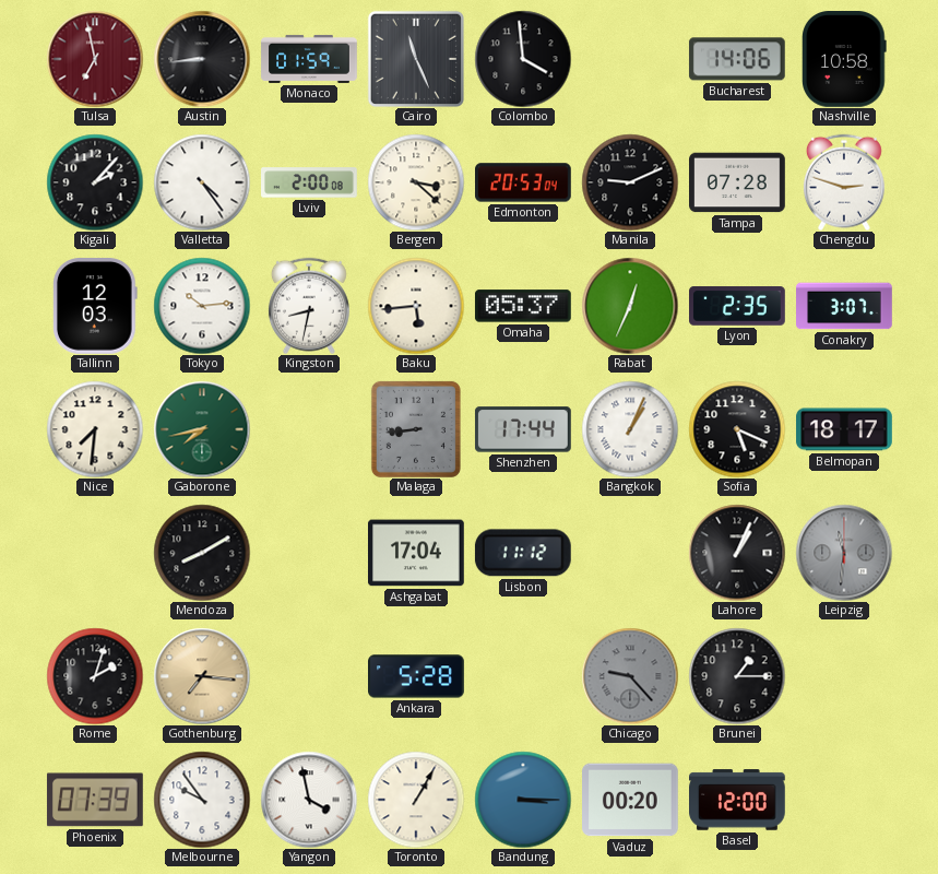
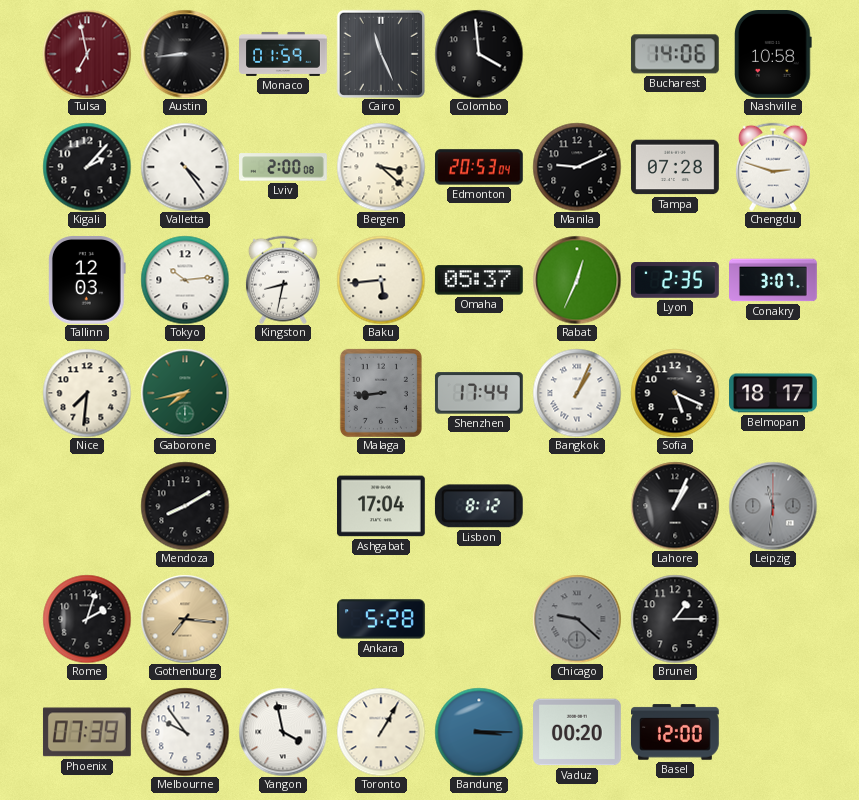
Lisbon: 11:12 -> 8:12 (479, 506)
Chicago: 9:23 -> 9:22 (577, 619)
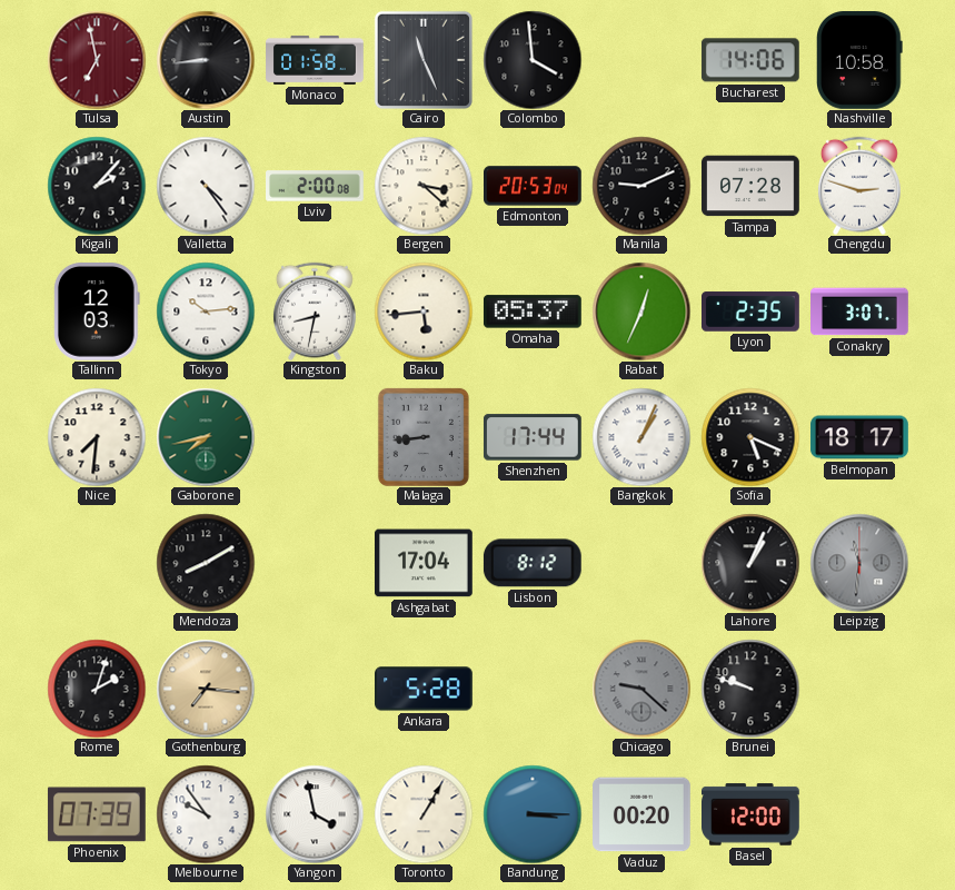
Monaco: 01:59 -> 01:58 (315, 60)
Brunei: 1:15 -> 9:48 (750, 689)
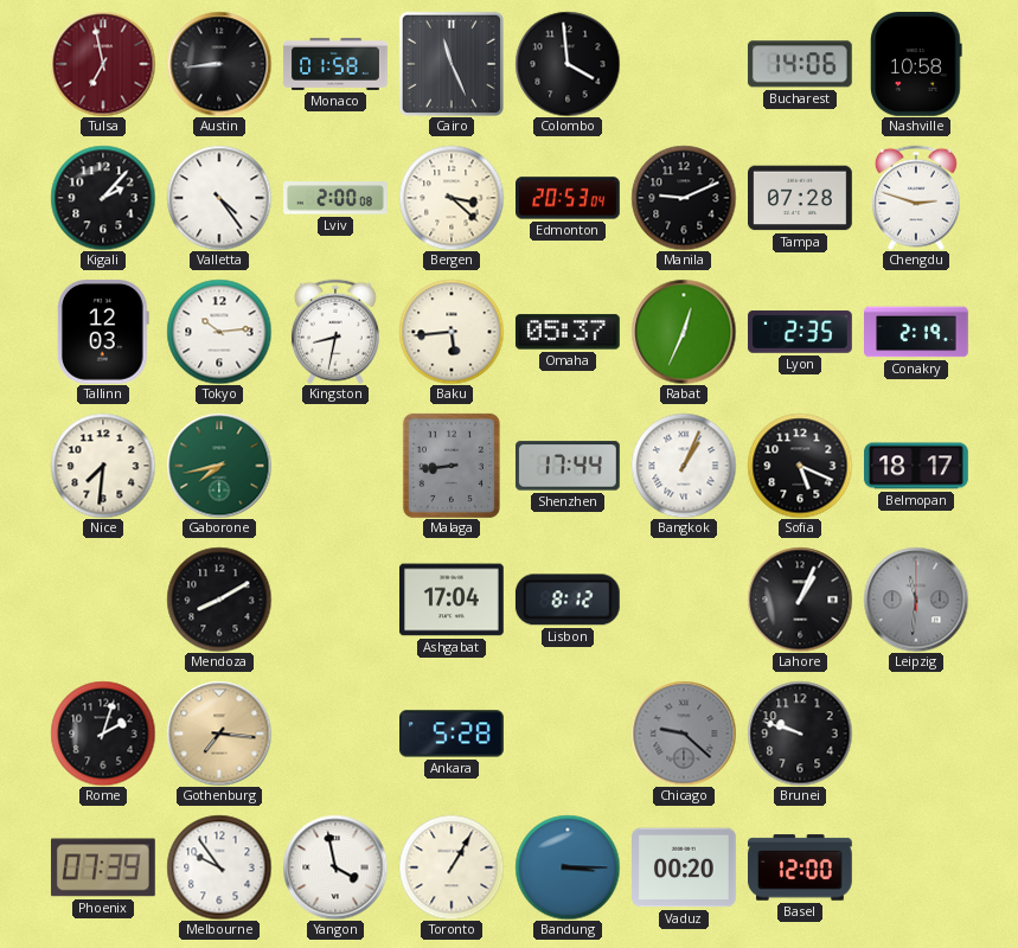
Conakry: 3:07 -> 2:19 (917, 332)
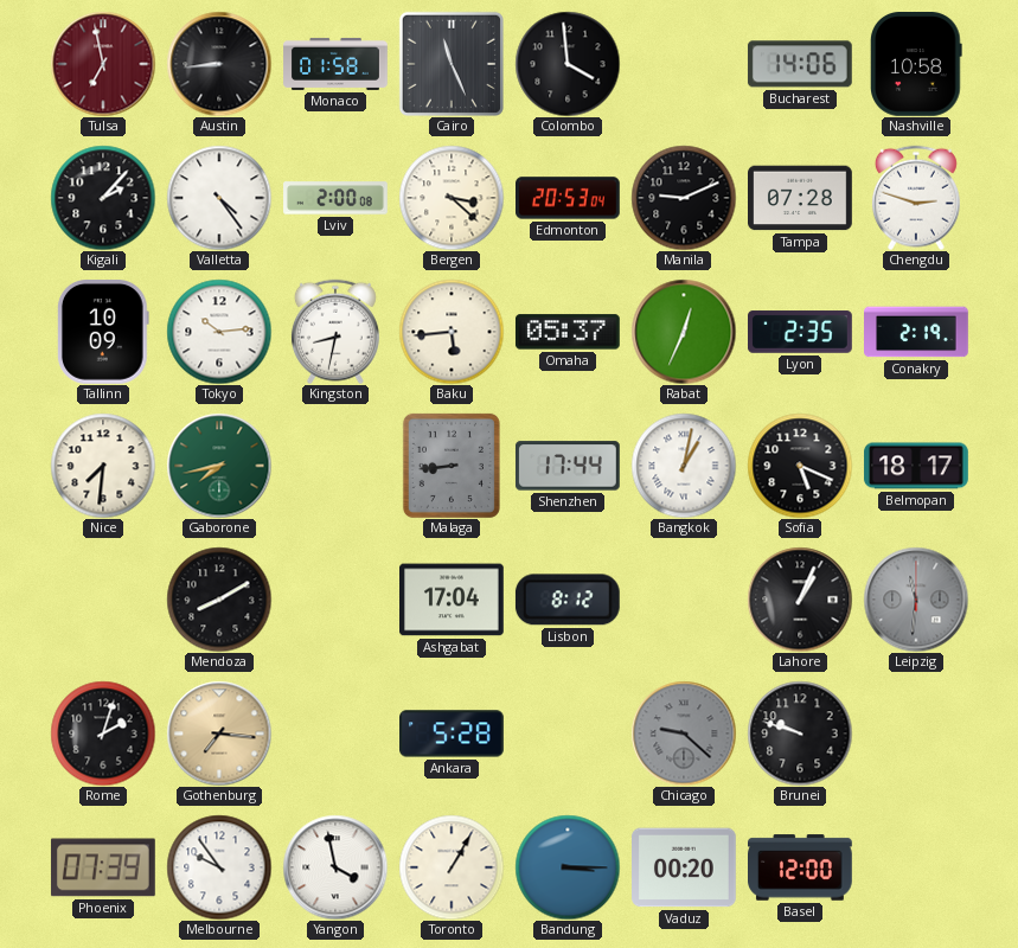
Tallinn: 12:03 -> 10:09 (103, 333)
Bangkok: 1:04 -> 1:02 (684, 466)
